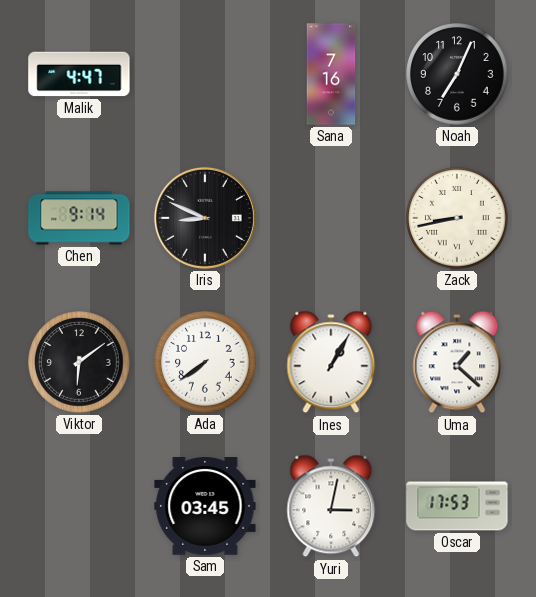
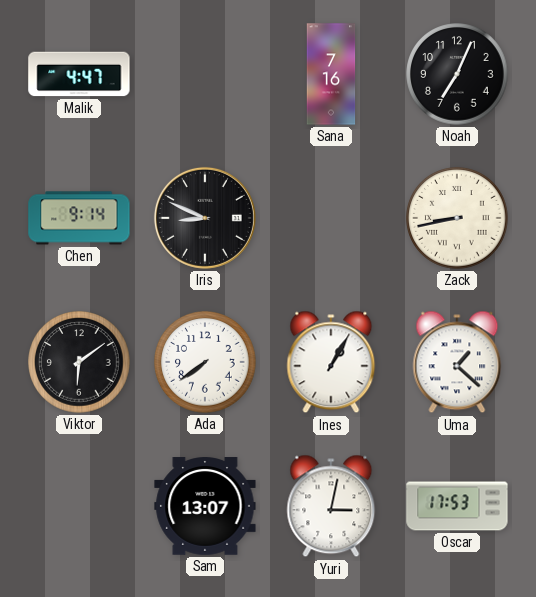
Sam: 03:45 -> 13:07 (205, 506)
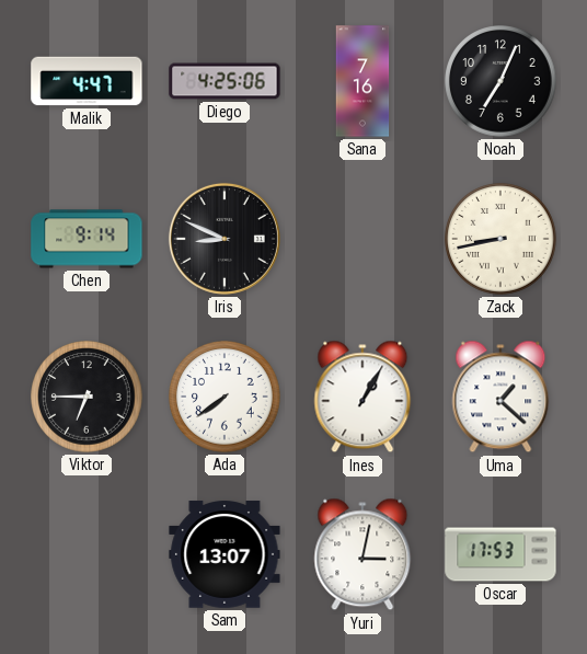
Diego: none -> 4:25 (225, 81)
Viktor: 6:09 -> 6:45 (87, 397)
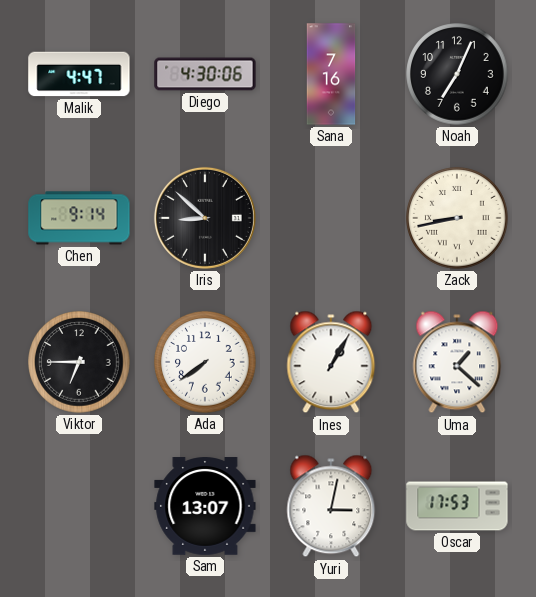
Diego: 4:25 -> 4:30 (205, 74)
Iris: 8:49 -> 8:52 (205, 218)
